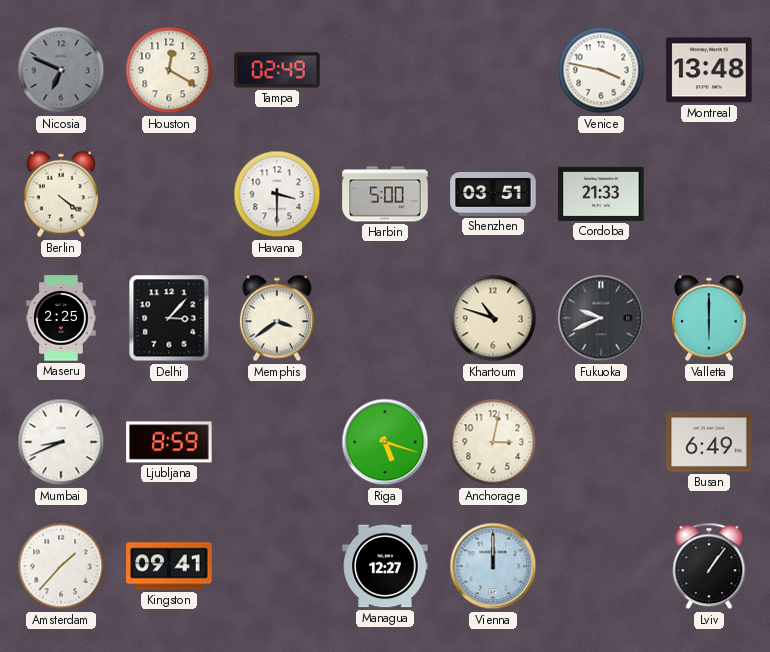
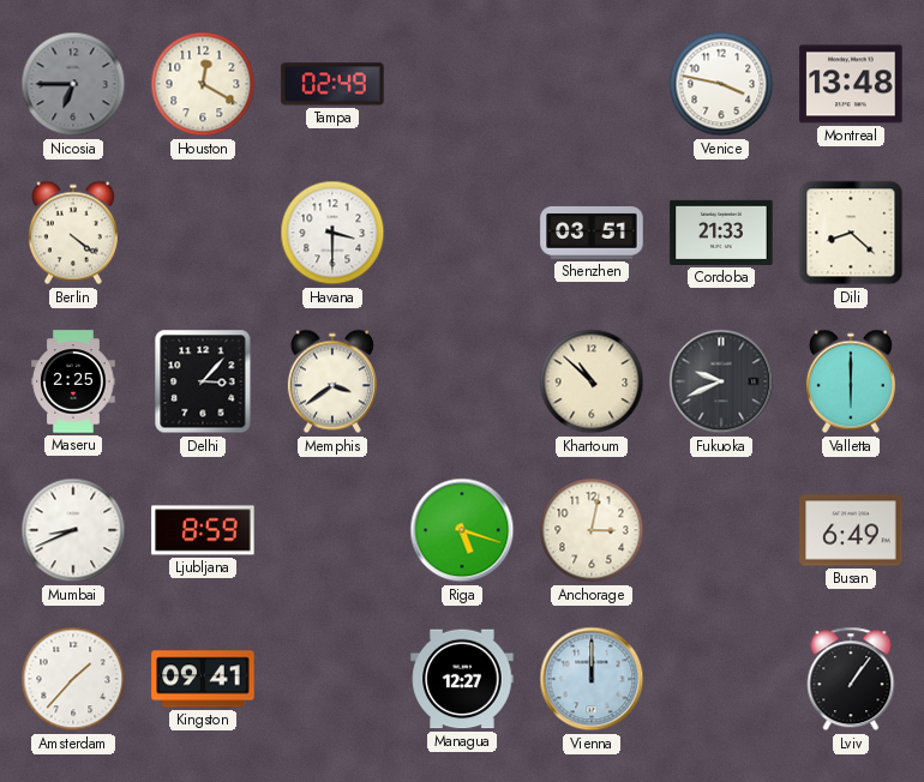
Nicosia: 6:49 -> 6:45 (73, 84)
Harbin: 5:00 -> none (385, 194)
Dili: none -> 8:22 (851, 233)
Khartoum: 10:48 -> 10:52 (592, 381)
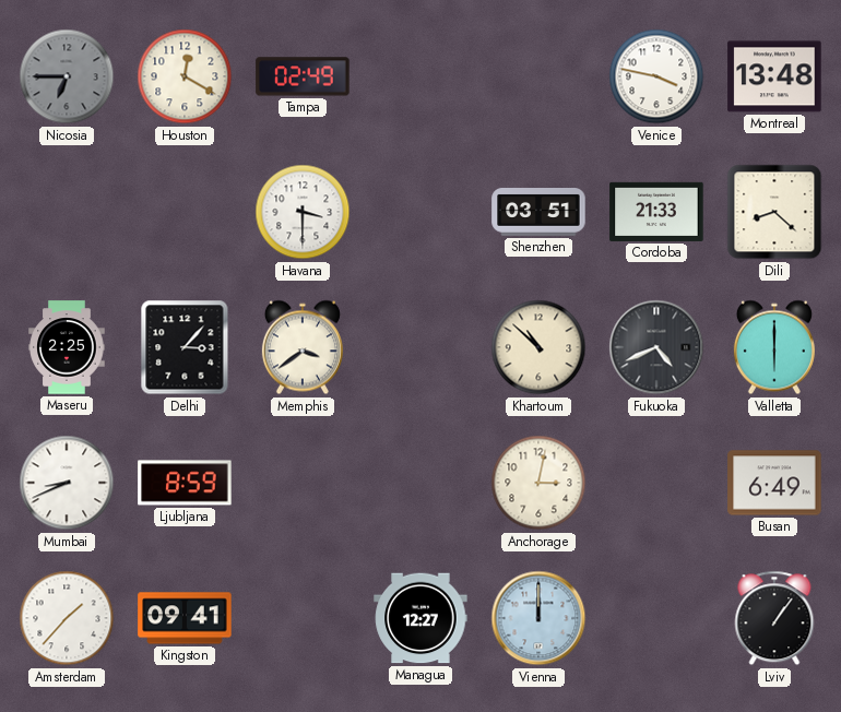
Berlin: 4:21 -> none (73, 233)
Fukuoka: 9:41 -> 4:41 (656, 347)
Riga: 5:18 -> none (462, 530)
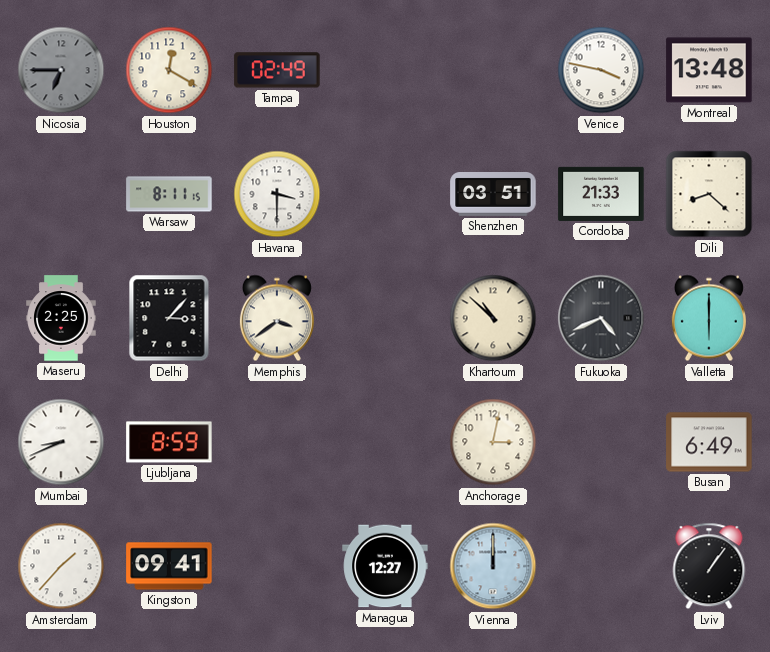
Warsaw: none -> 8:11 (169, 194)
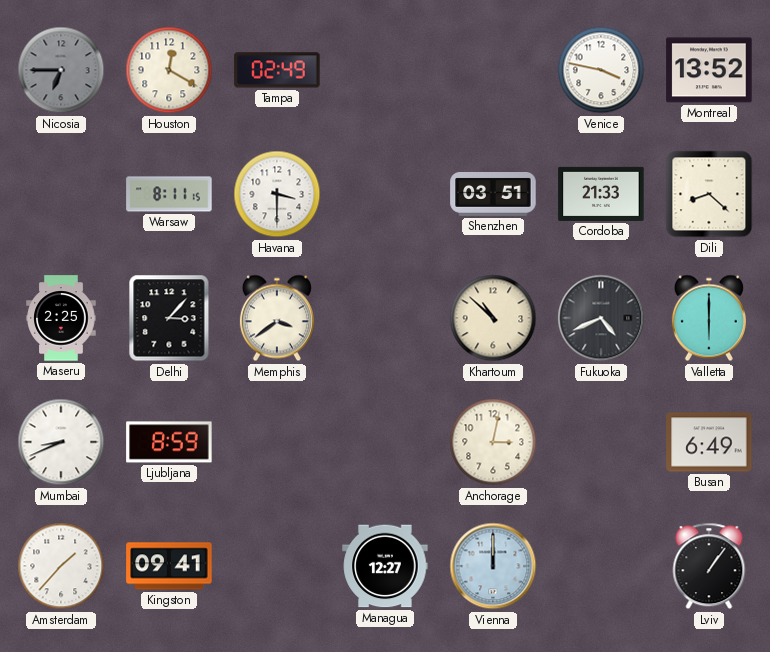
Montreal: 13:48 -> 13:52 (709, 70)
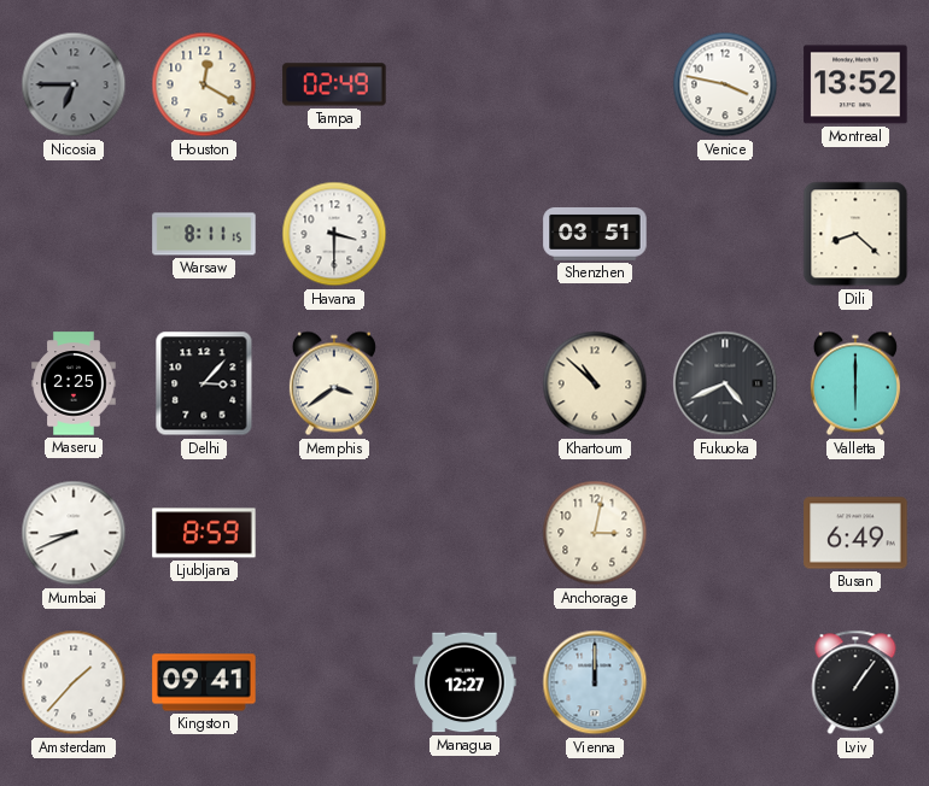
Cordoba: 21:33 -> none (601, 194)
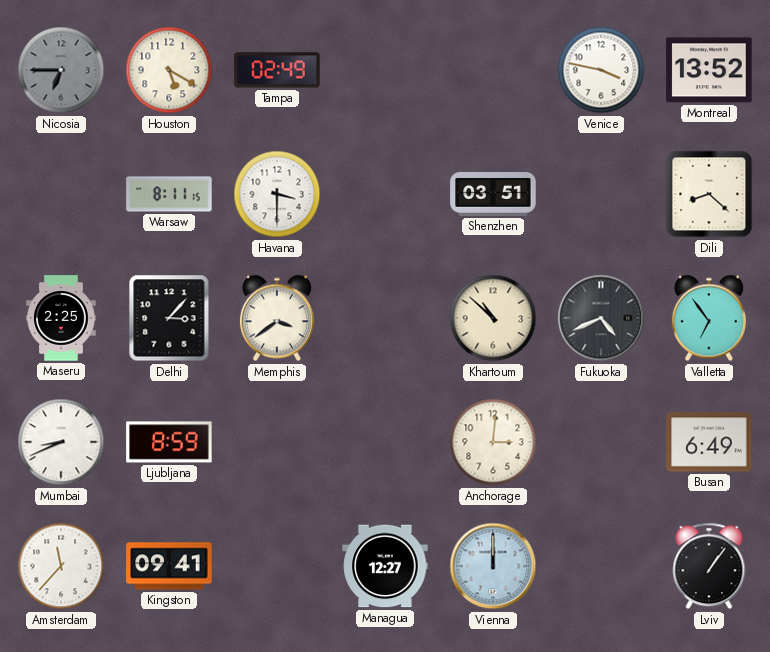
Houston: 12:20 -> 5:20 (169, 70)
Valletta: 6:00 -> 6:54 (709, 318)
Anchorage: 3:02 -> 3:01 (493, 442)
Amsterdam: 1:37 -> 11:37 (61, 566)
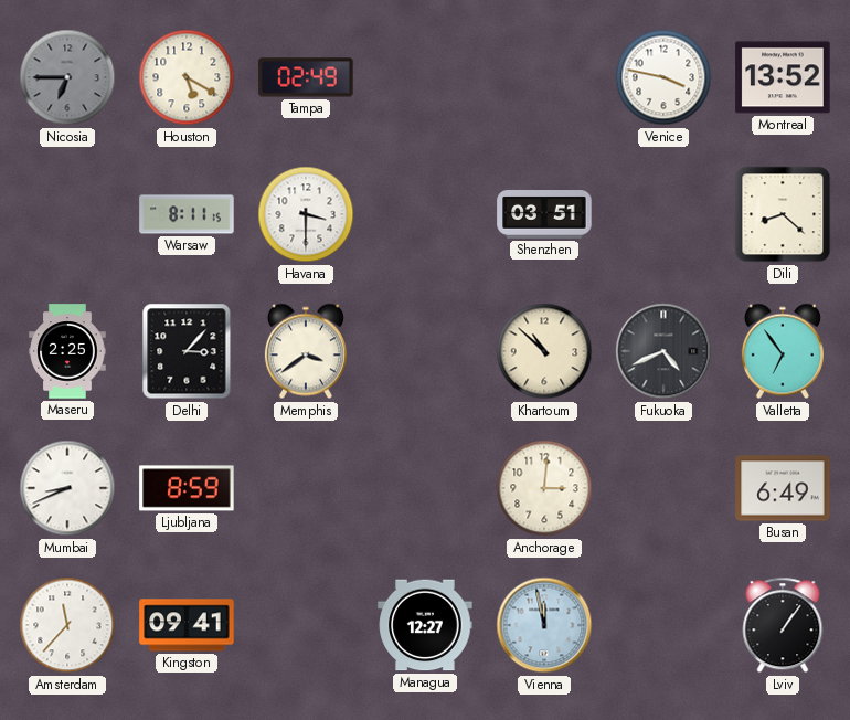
Vienna: 12:00 -> 11:58 (544, 625)
